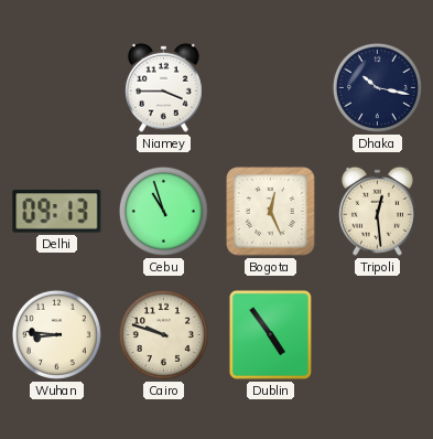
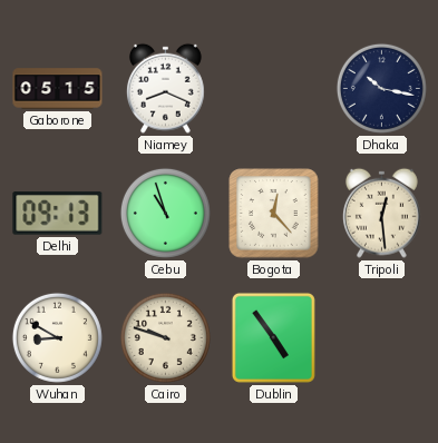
Gaborone: none -> 05:15 (58, 89)
Niamey: 3:45 -> 8:19 (165, 88)
Bogota: 12:26 -> 12:23 (274, 214)
Wuhan: 8:46 -> 8:50 (57, 337)
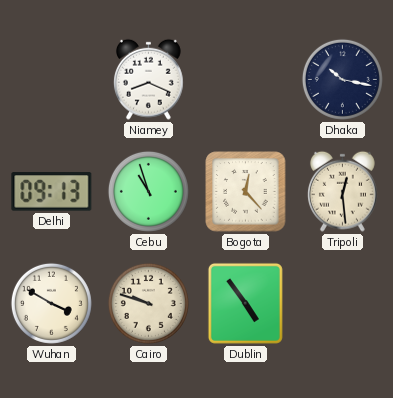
Gaborone: 05:15 -> none (58, 89)
Wuhan: 8:50 -> 3:50 (51, 303)
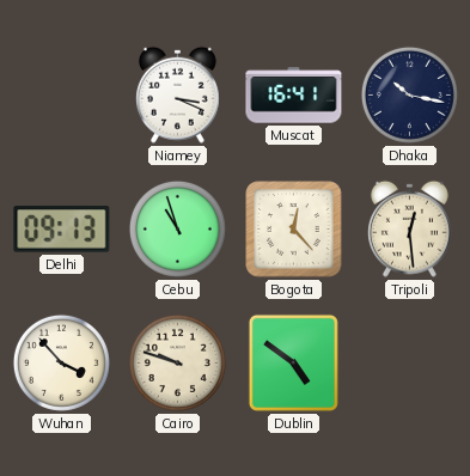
Niamey: 8:19 -> 3:19 (177, 94)
Muscat: none -> 16:41 (294, 96)
Wuhan: 3:50 -> 3:53 (61, 362)
Dublin: 4:54 -> 4:51 (293, 362)
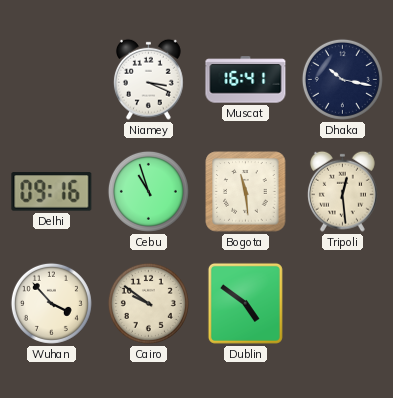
Delhi: 09:13 -> 09:16 (52, 192)
Bogota: 12:23 -> 11:29 (246, 192)
Cairo: 9:48 -> 9:51 (148, 303)
